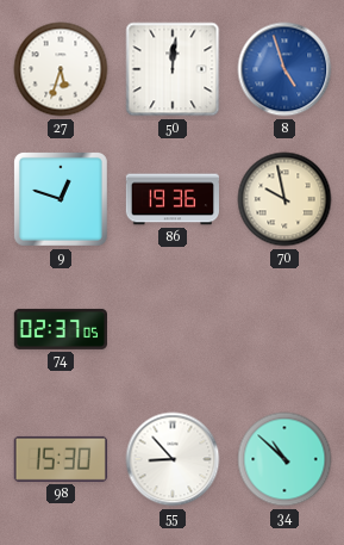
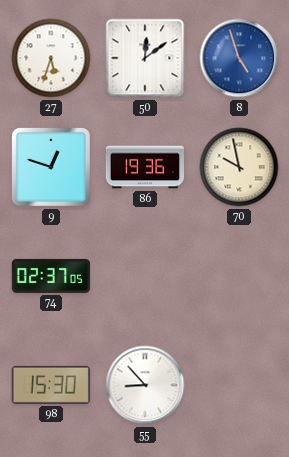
50: 12:01 -> 12:09 (145, 58)
34: 10:52 -> none (284, 459)
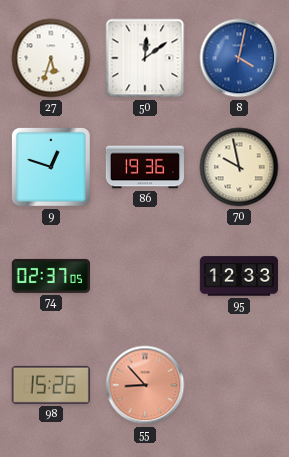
8: 4:57 -> 4:02 (239, 58)
95: none -> 12:33 (238, 276)
98: 15:30 -> 15:26 (51, 385)
55 dial: white -> salmon (145, 385)
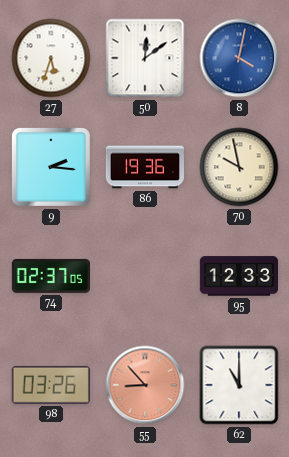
9: 12:48 -> 2:16 (51, 167)
98: 15:26 -> 03:26 (51, 385)
62: none -> 11:00 (239, 385)
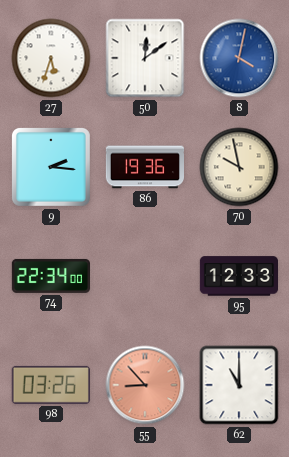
74: 02:37 -> 22:34 (50, 276)
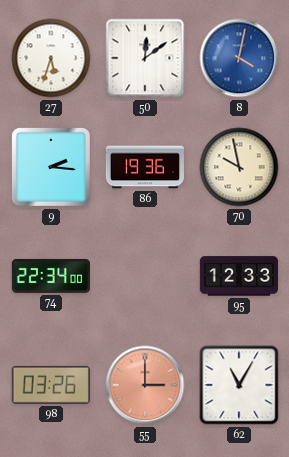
55: 8:53 -> 3:00 (145, 385)
62: 11:00 -> 11:05 (239, 385)
